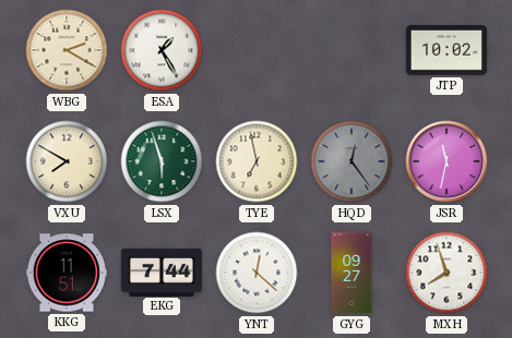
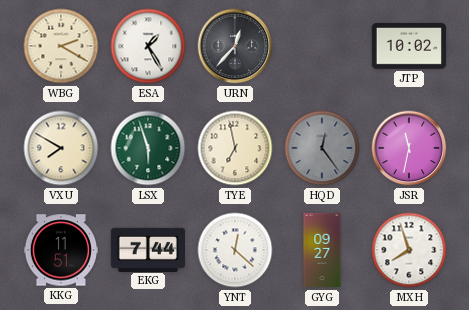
URN: none -> 12:37 (235, 46)
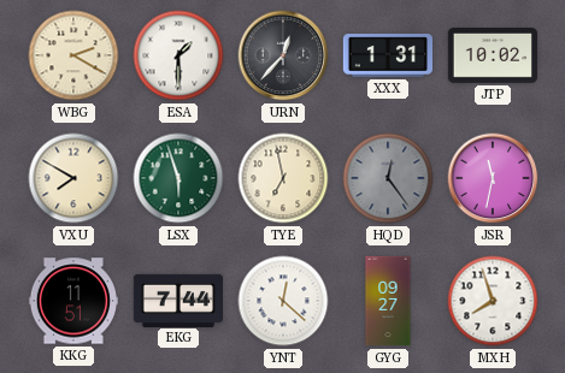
ESA: 1:25 -> 1:30 (178, 55)
XXX: none -> 1:31 (387, 55)
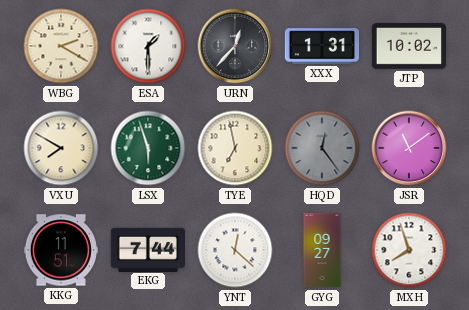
JSR: 11:32 -> 11:09 (409, 148)
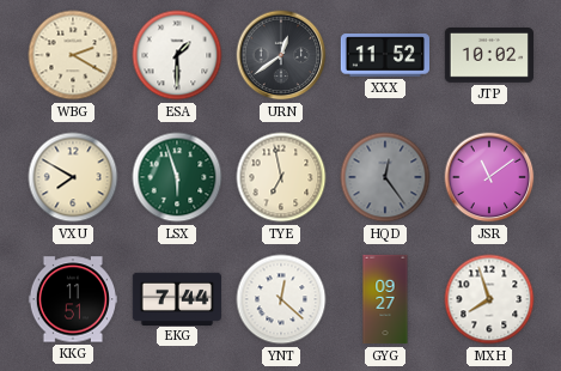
URN: 12:37 -> 12:39 (281, 55)
XXX: 1:31 -> 11:52 (384, 55)
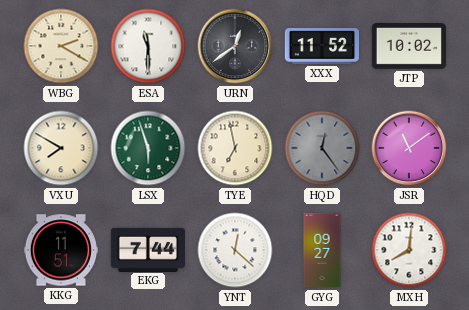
ESA: 1:30 -> 11:30 (148, 46)
MXH: 7:57 -> 8:01 (409, 250)
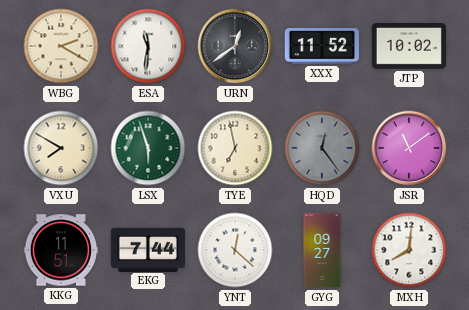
ESA: 11:30 -> 11:31 (148, 46)
